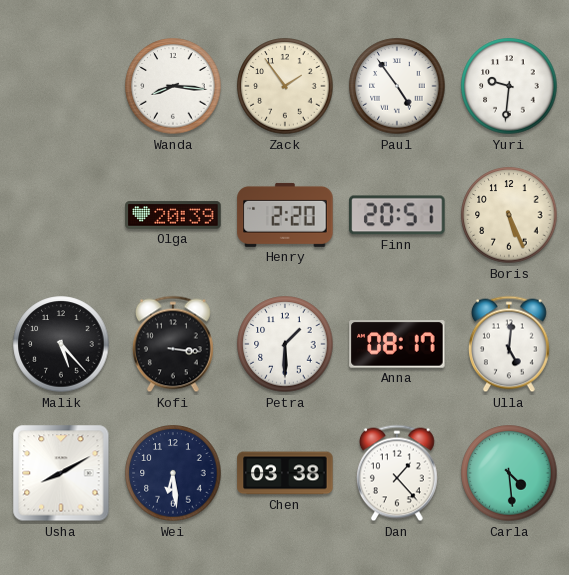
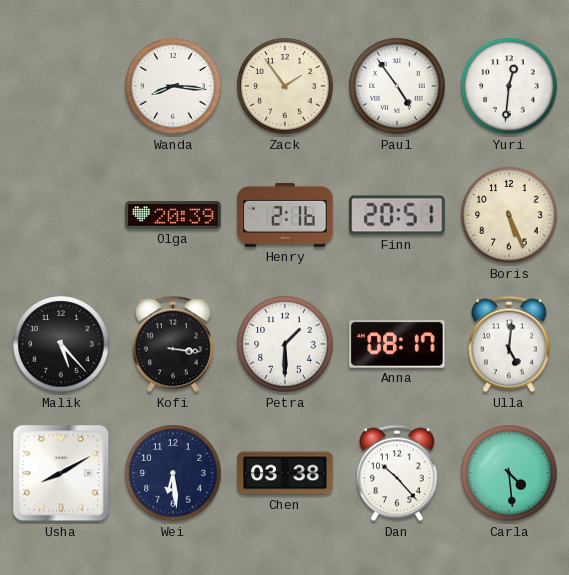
Yuri: 9:31 -> 12:31 (509, 86)
Henry: 2:20 -> 2:16 (285, 215)
Dan: 1:23 -> 10:23 (397, 473)
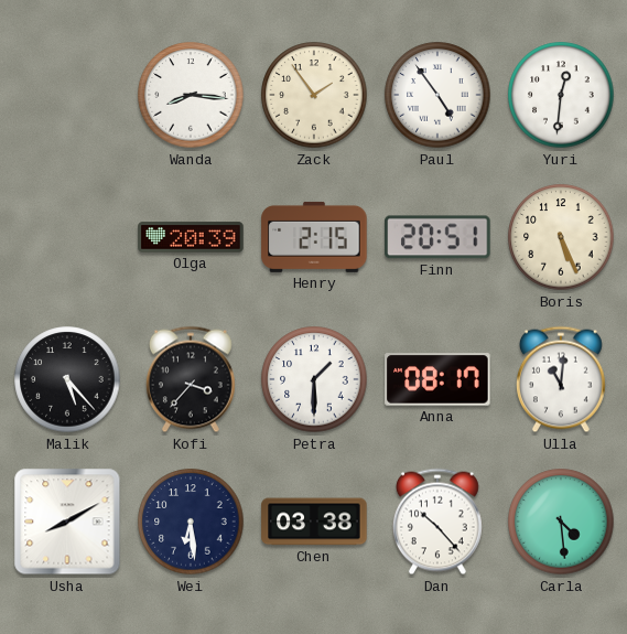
Henry: 2:16 -> 2:15 (314, 237)
Kofi: 3:16 -> 3:37 (191, 379)
Ulla: 5:01 -> 11:01 (561, 379)
